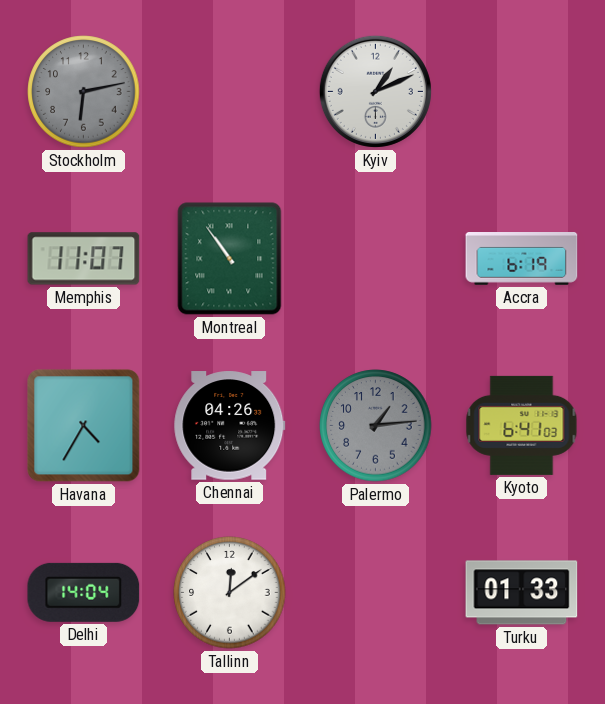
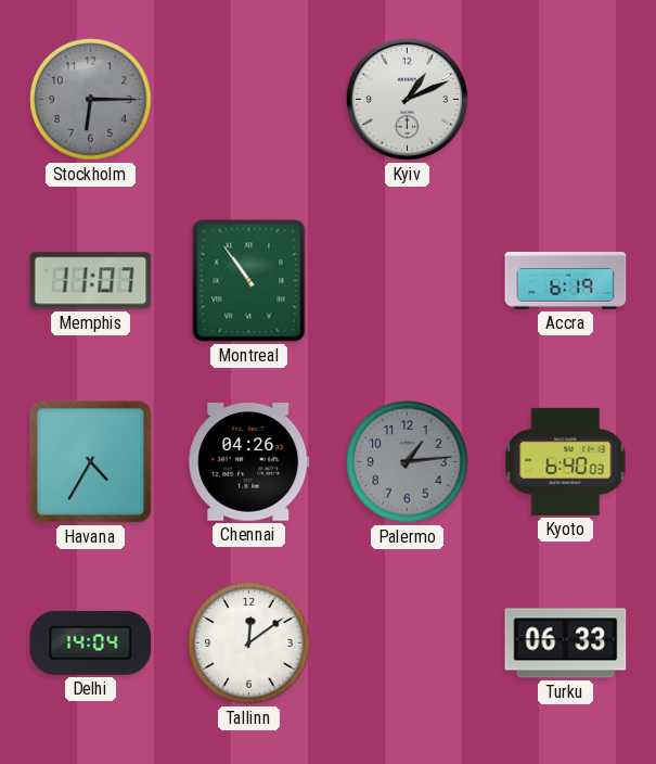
Stockholm: 6:13 -> 6:15 (91, 100)
Kyoto: 6:41 -> 6:40 (566, 461)
Turku: 01:33 -> 06:33 (566, 644)
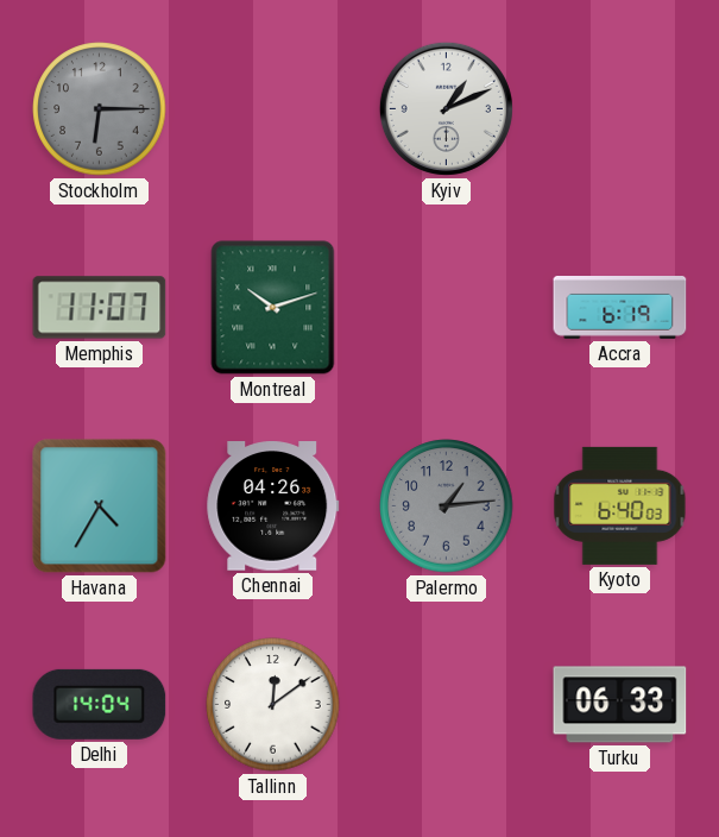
Montreal: 10:54 -> 10:12 (273, 308)
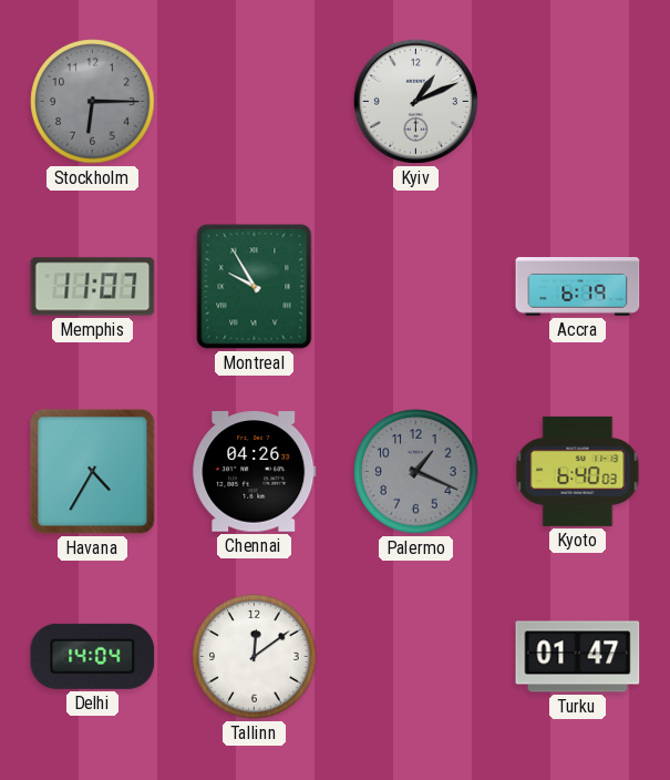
Montreal: 10:12 -> 9:55 (255, 287)
Palermo: 1:14 -> 1:19 (416, 472)
Turku: 06:33 -> 01:47 (578, 657)
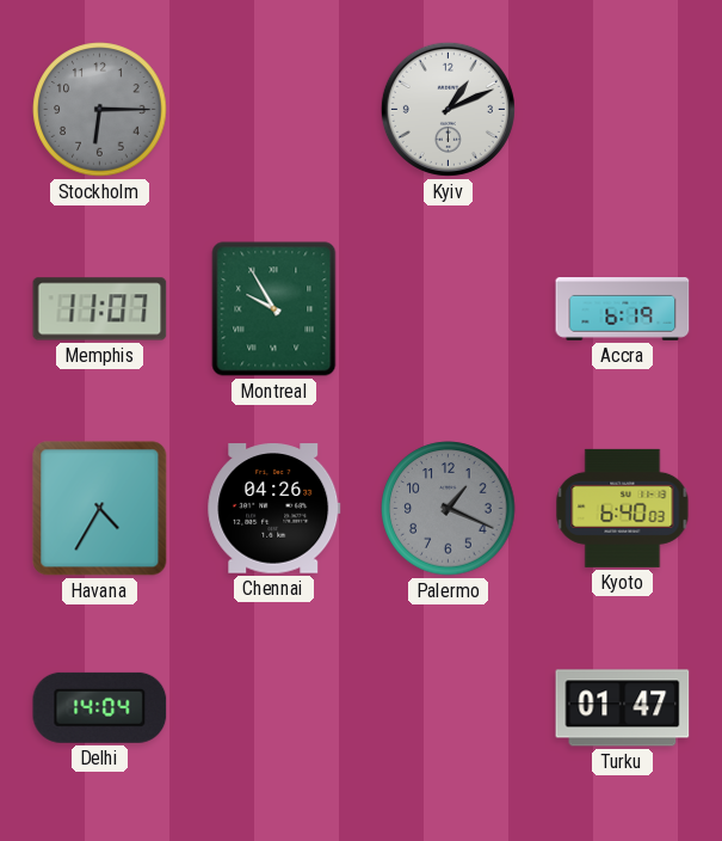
Tallinn: 12:09 -> none (255, 657)
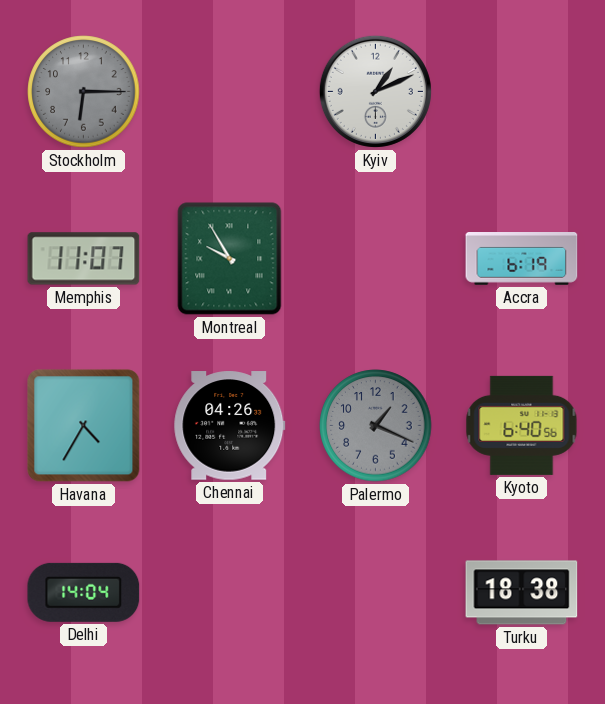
Kyoto: 6:40:03 -> 6:40:56 (522, 425)
Turku: 01:47 -> 18:38 (522, 593)
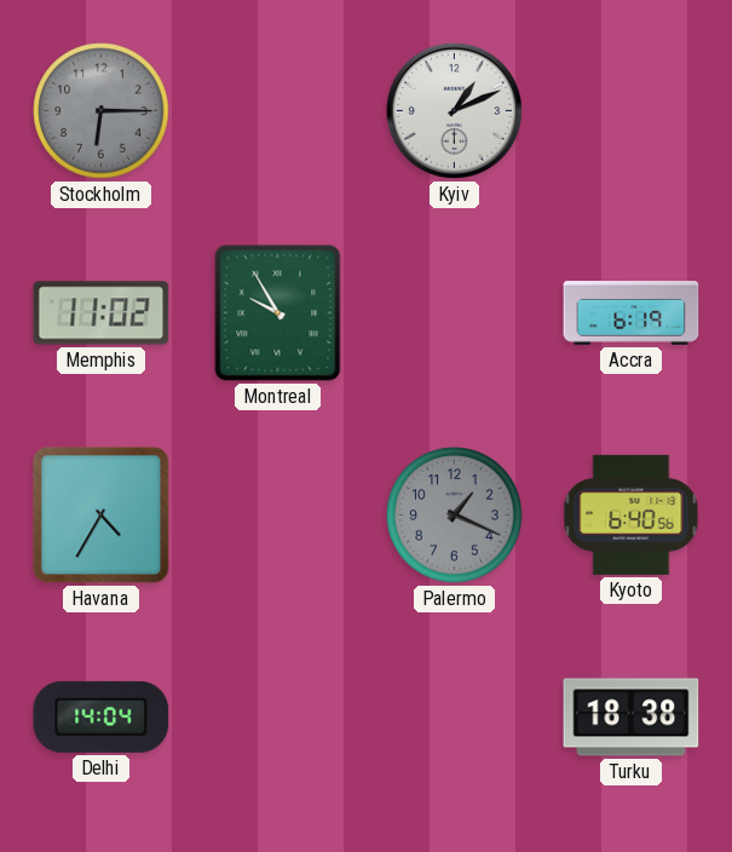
Memphis: 11:07 -> 11:02 (102, 313)
Chennai: 04:26 -> none (230, 426)
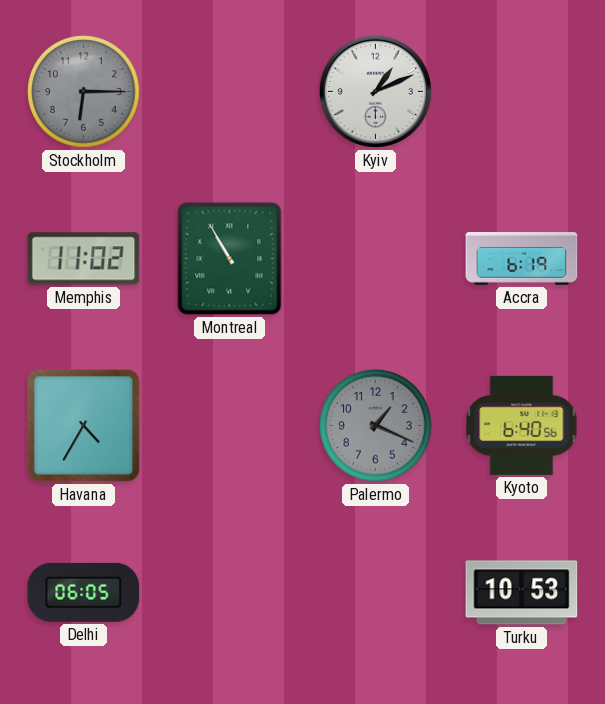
Montreal: 9:55 -> 10:55 (230, 259)
Delhi: 14:04 -> 06:05 (84, 592)
Turku: 18:38 -> 10:53 (522, 593)
